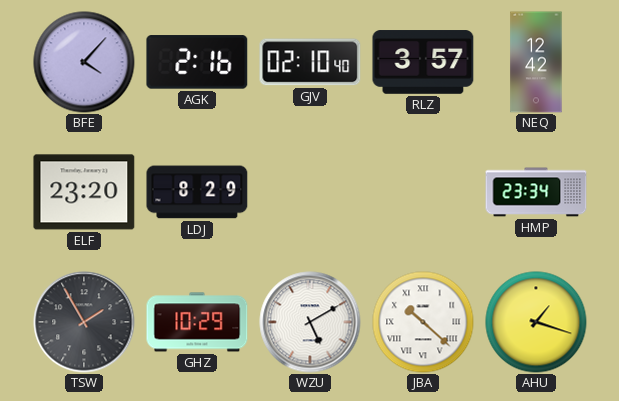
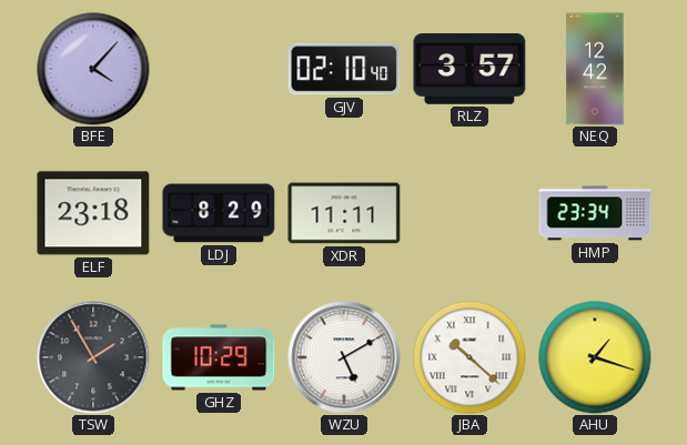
AGK: 2:16 -> none (197, 62)
ELF: 23:20 -> 23:18 (93, 213)
XDR: none -> 11:11 (344, 213)
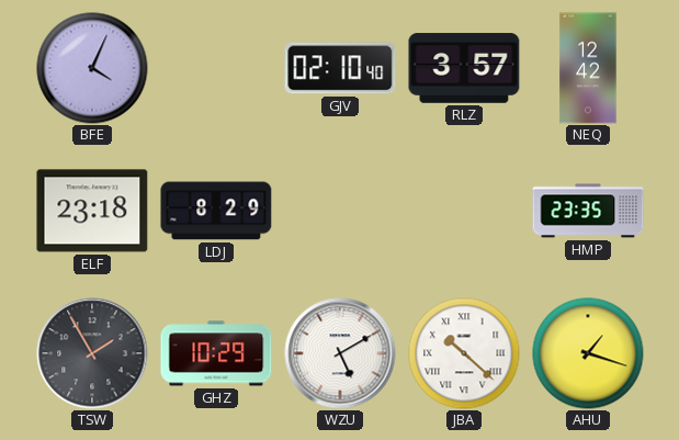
BFE: 4:07 -> 4:04 (92, 68)
XDR: 11:11 -> none (344, 213)
HMP: 23:34 -> 23:35 (588, 211)
